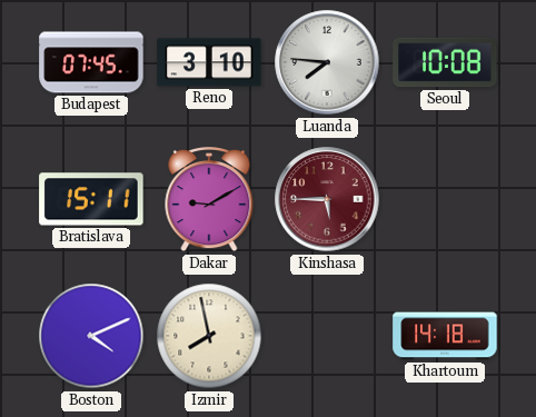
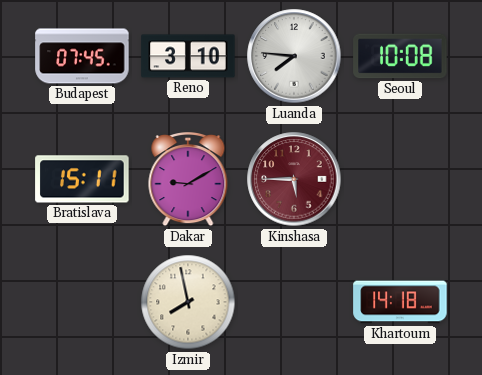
Boston: 4:11 -> none (91, 336)
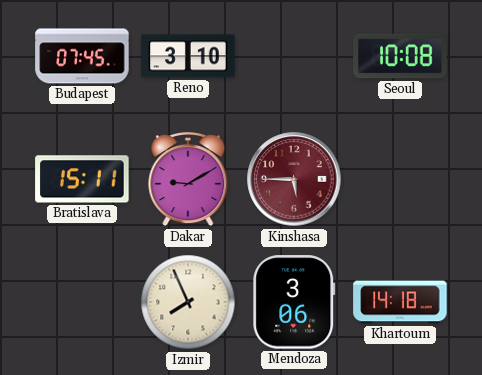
Luanda: 7:46 -> none (294, 56)
Izmir: 7:58 -> 7:56 (188, 302)
Mendoza: none -> 3:06 (294, 302)
